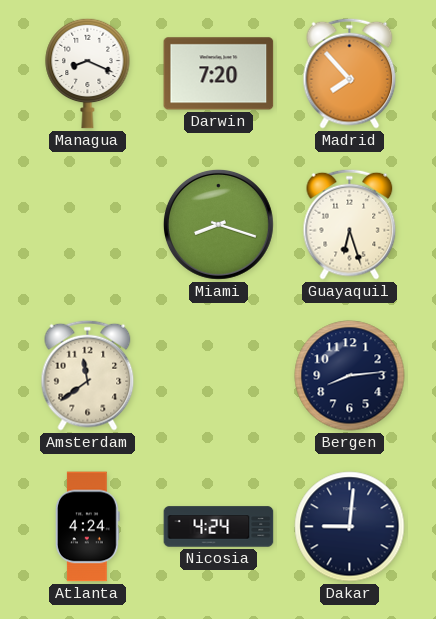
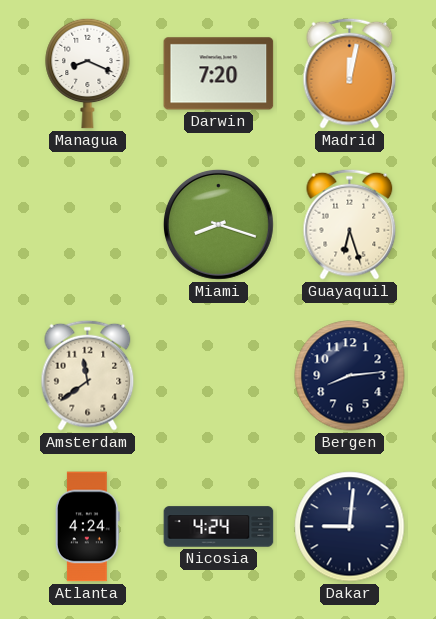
Madrid: 7:53 -> 12:02 (350, 73)
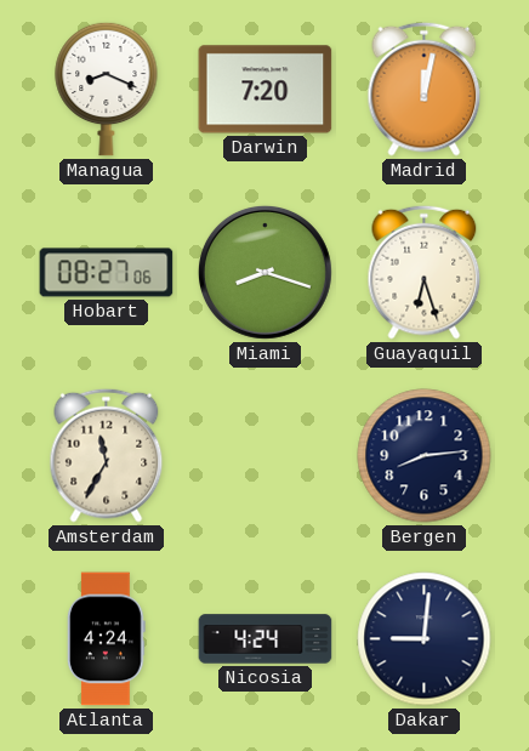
Hobart: none -> 08:27 (107, 273)
Amsterdam: 11:39 -> 11:35 (107, 455)
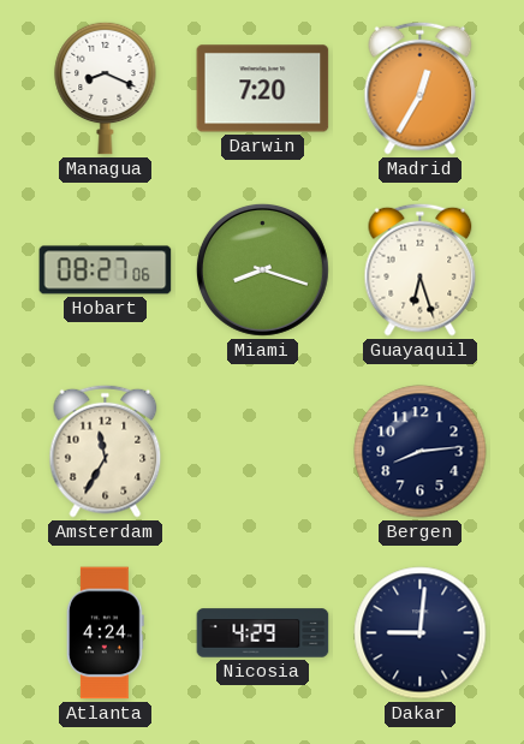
Madrid: 12:02 -> 12:35 (421, 88)
Nicosia: 4:24 -> 4:29 (263, 633)
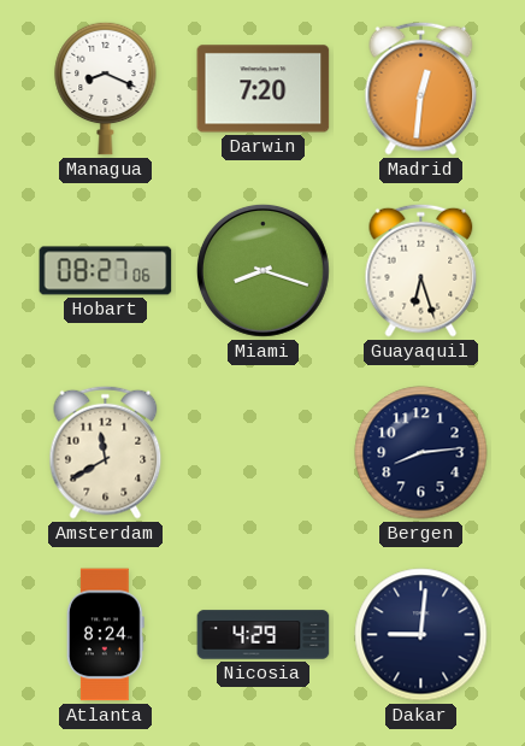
Madrid: 12:35 -> 12:31 (421, 88)
Amsterdam: 11:35 -> 11:40 (106, 452)
Atlanta: 4:24 -> 8:24 (105, 635)
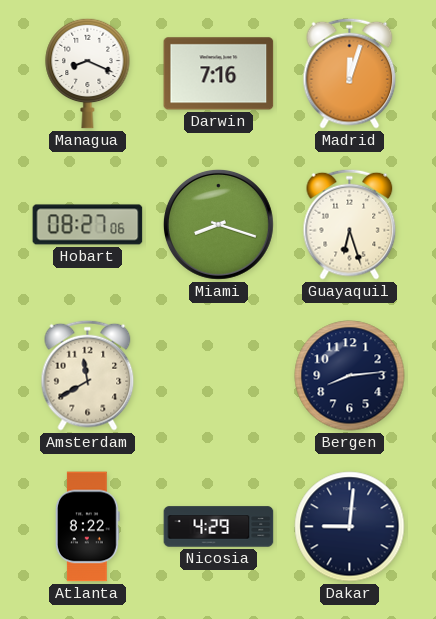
Darwin: 7:20 -> 7:16 (219, 74)
Madrid: 12:31 -> 12:03 (350, 73)
Atlanta: 8:24 -> 8:22 (87, 527)
